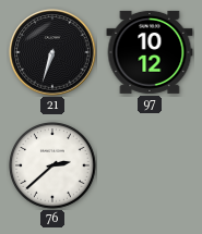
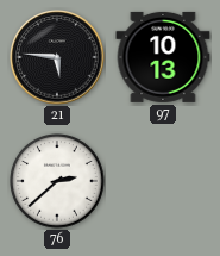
21: 6:33 -> 5:46 (57, 57)
97: 10:12 -> 10:13 (163, 57)
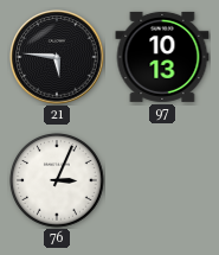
76: 2:38 -> 3:04 (58, 181)
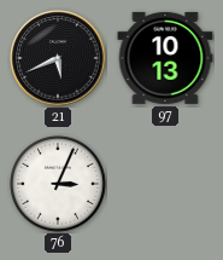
21: 5:46 -> 5:41 (58, 58)
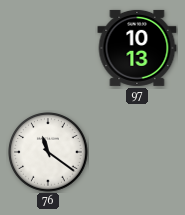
21: 5:41 -> none (58, 58)
76: 3:04 -> 11:21 (49, 153)
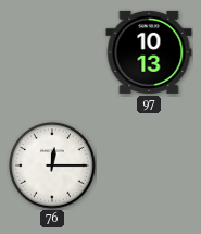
76: 11:21 -> 12:15 (53, 167)
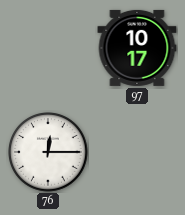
97: 10:13 -> 10:17 (137, 48)
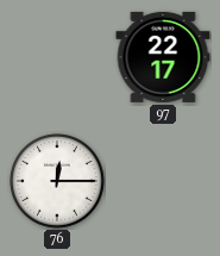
97: 10:17 -> 22:17 (163, 57)
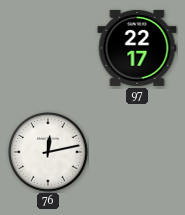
76: 12:15 -> 12:13 (49, 153)
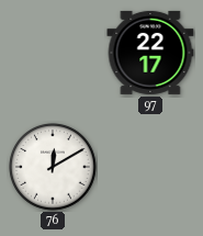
76: 12:13 -> 12:10 (54, 168)
